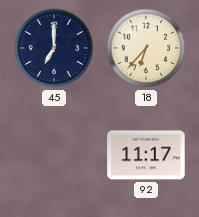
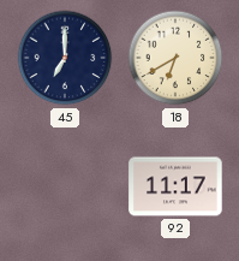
18: 6:37 -> 6:40 (175, 58)
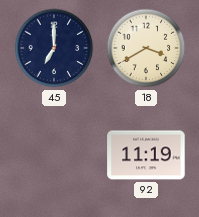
18: 6:40 -> 3:40 (146, 48)
92: 11:17 -> 11:19 (146, 155)
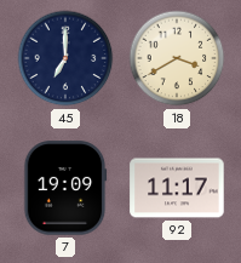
7: none -> 19:09 (65, 188)
92: 11:19 -> 11:17 (177, 188)
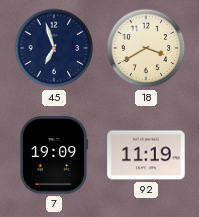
45: 7:00 -> 6:57 (54, 48)
92: 11:17 -> 11:19 (146, 155)
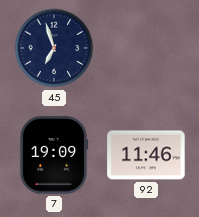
18: 3:40 -> none (146, 48)
92: 11:19 -> 11:46 (146, 155)
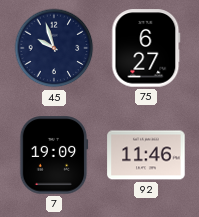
45: 6:57 -> 9:57 (54, 48)
75: none -> 6:27 (146, 48)
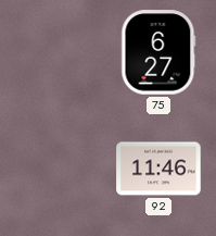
45: 9:57 -> none (54, 48)
7: 19:09 -> none (54, 155)
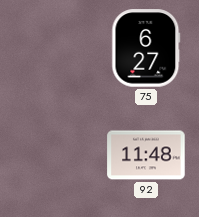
92: 11:46 -> 11:48 (146, 155)
